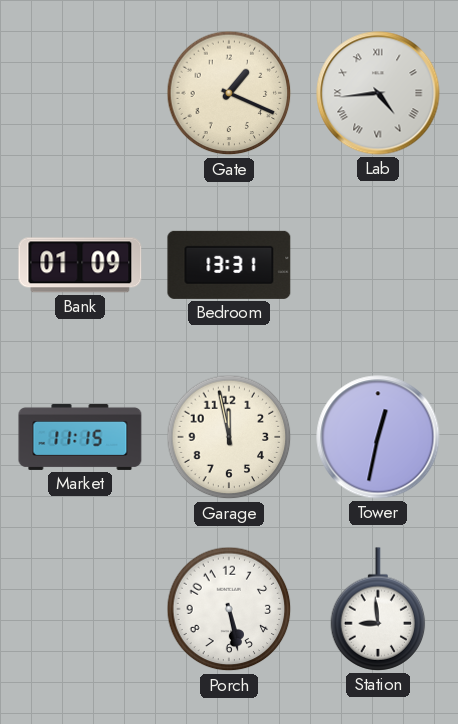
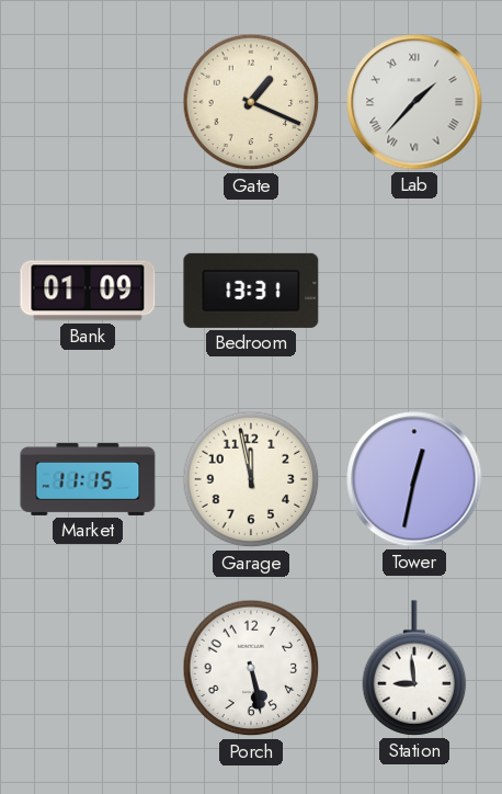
Lab: 4:44 -> 1:37 (414, 102)
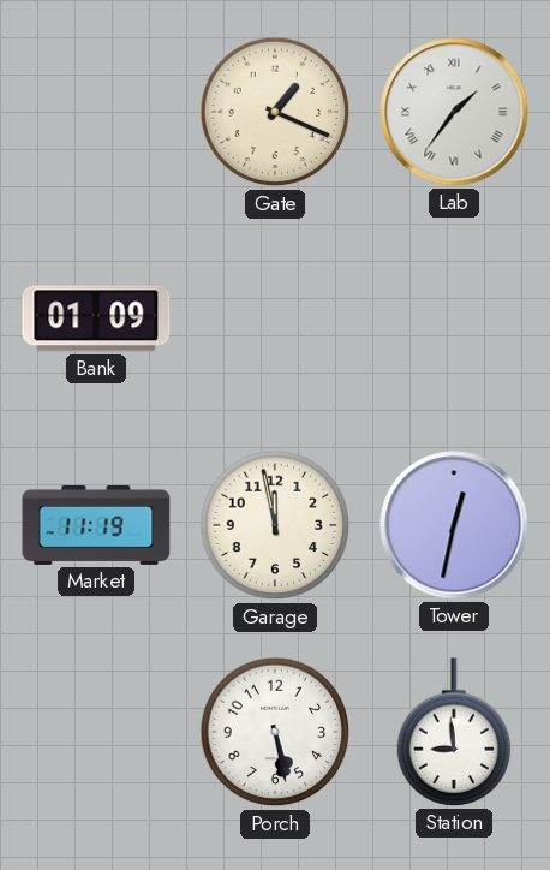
Lab: 1:37 -> 1:36 (454, 112)
Bedroom: 13:31 -> none (251, 291)
Market: 11:15 -> 11:19 (96, 525)
